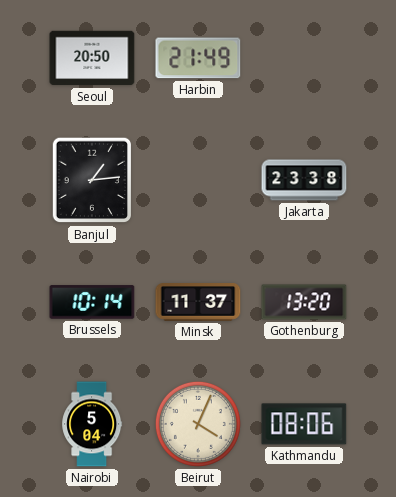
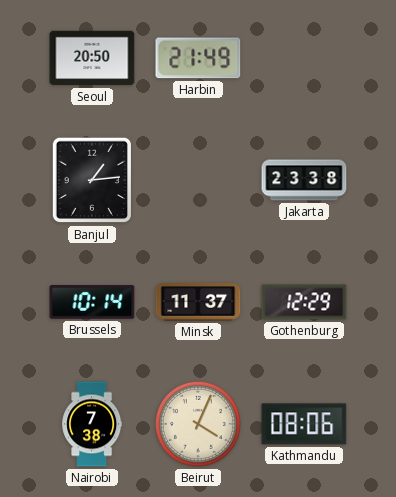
Gothenburg: 13:20 -> 12:29 (304, 302)
Nairobi: 5:04 -> 7:38 (92, 424)
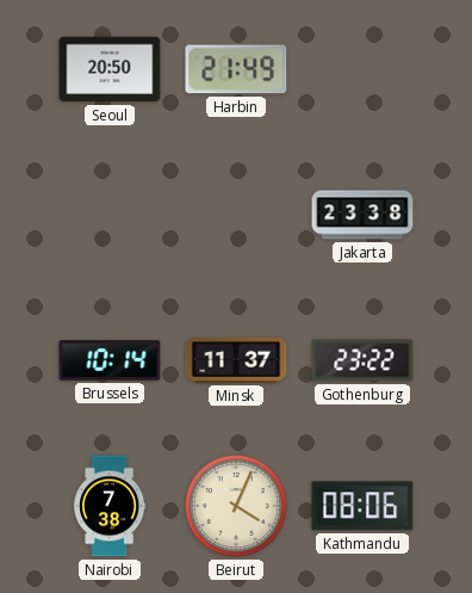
Banjul: 1:14 -> none (91, 180)
Gothenburg: 12:29 -> 23:22 (362, 360)
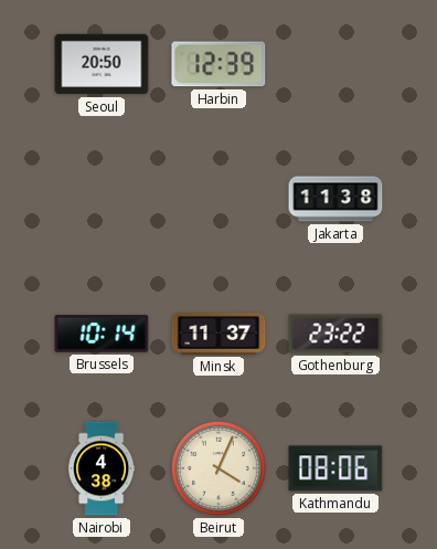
Harbin: 21:49 -> 12:39 (218, 64)
Jakarta: 23:38 -> 11:38 (335, 199)
Nairobi: 7:38 -> 4:38 (102, 468)
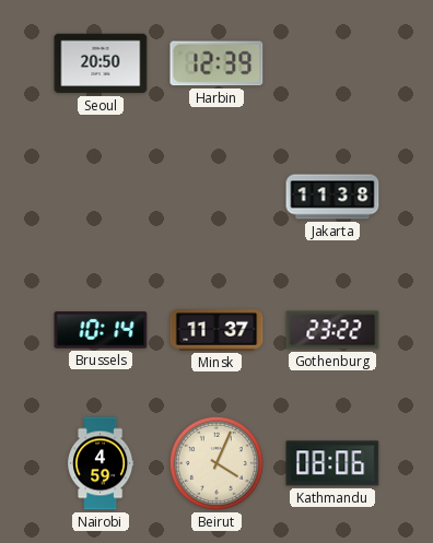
Nairobi: 4:38 -> 4:59 (101, 463)
